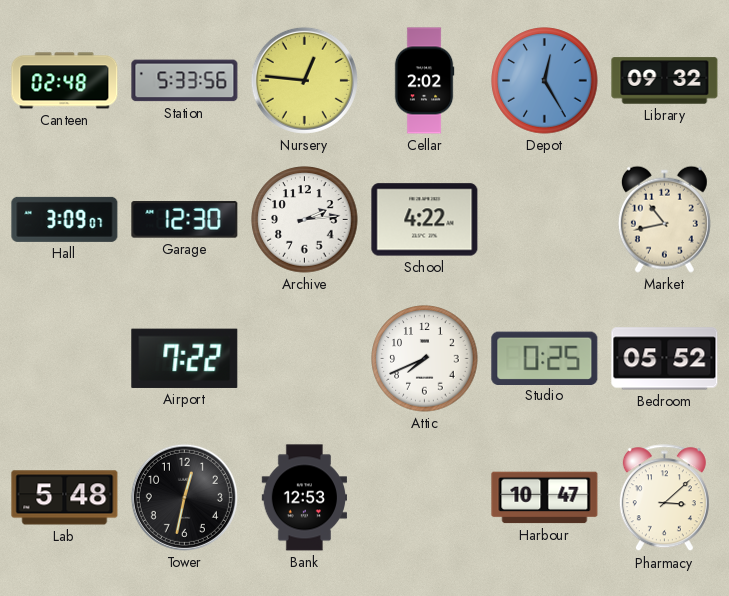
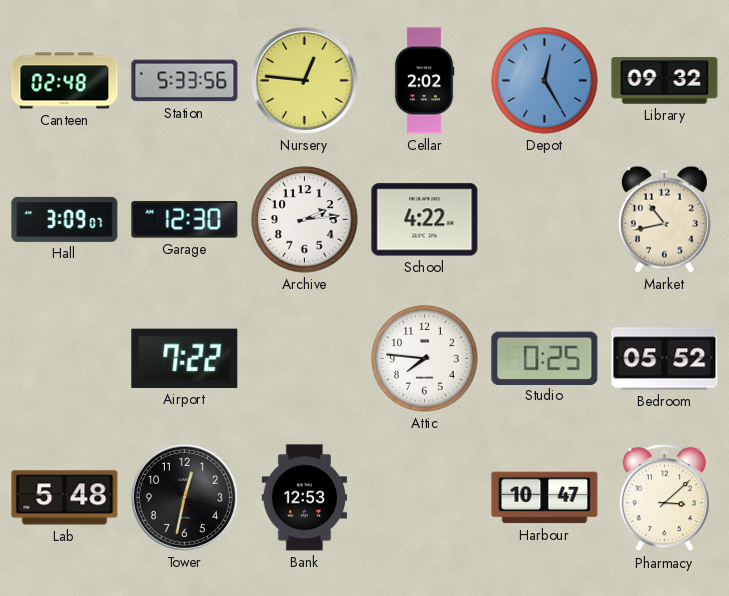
Attic: 7:41 -> 7:46 (425, 359)
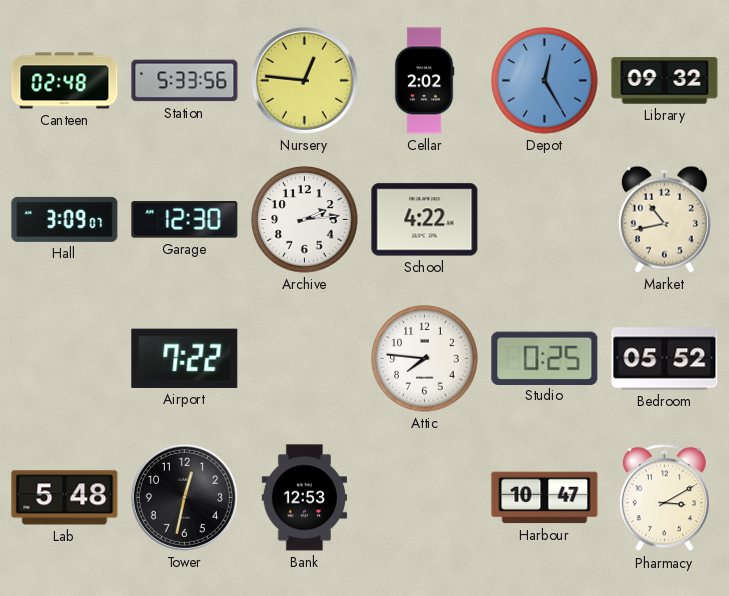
Pharmacy: 3:08 -> 3:10 (664, 498)
